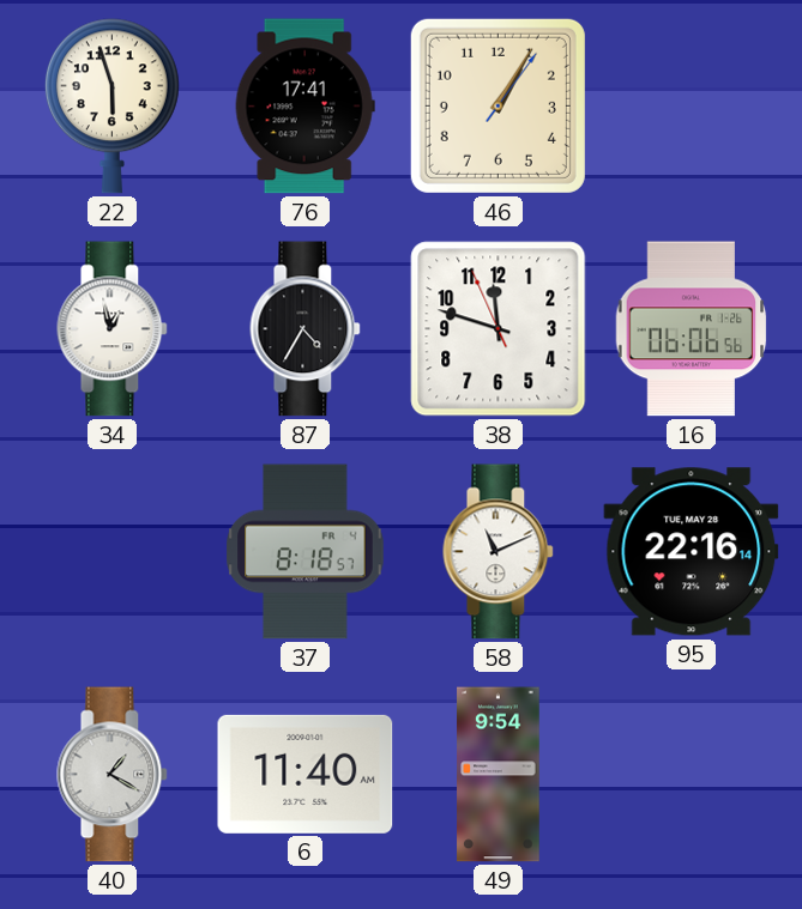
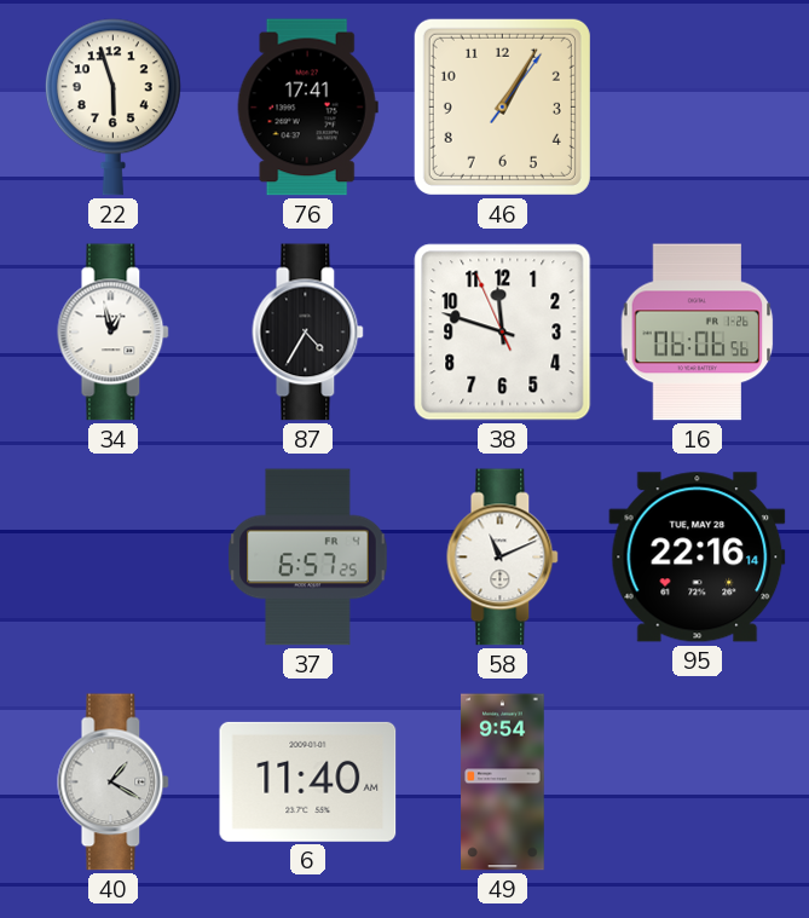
37: 8:18 -> 6:57 (308, 558)
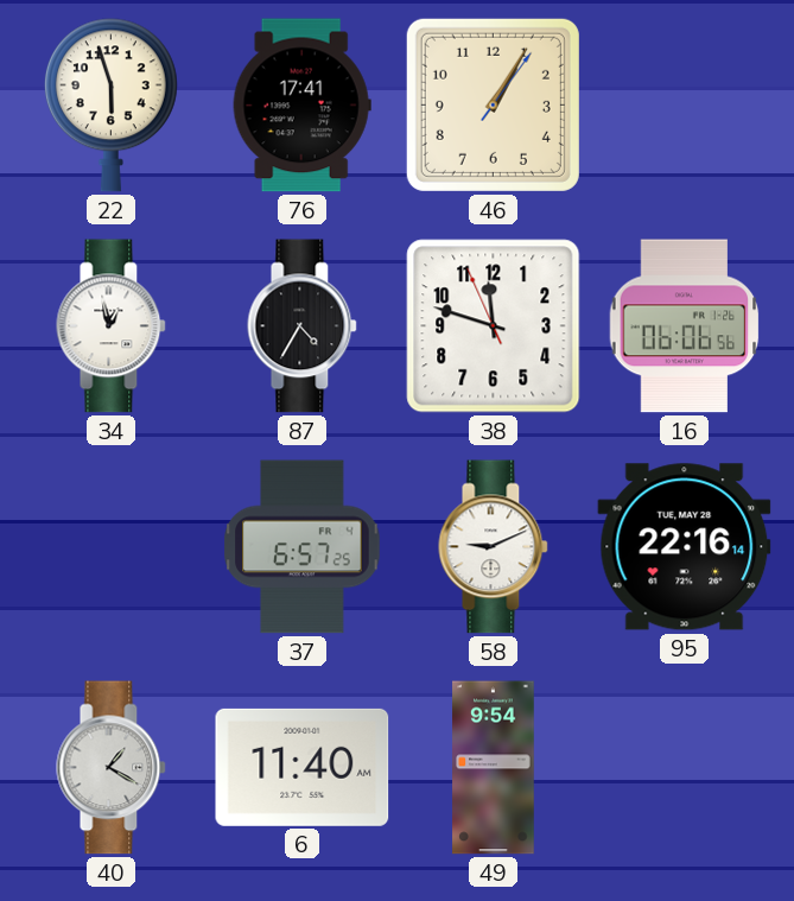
58: 11:11 -> 9:11 (494, 547)
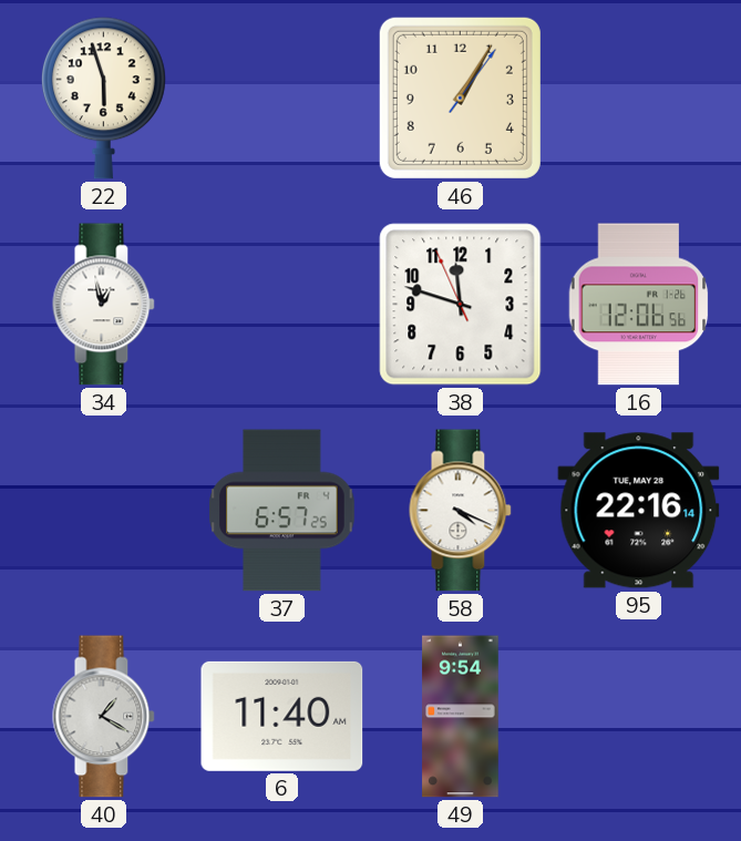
76: 17:41 -> none (301, 106)
87: 4:35 -> none (303, 326)
16: 06:06 -> 12:06 (639, 305)
58: 9:11 -> 4:19 (461, 511)
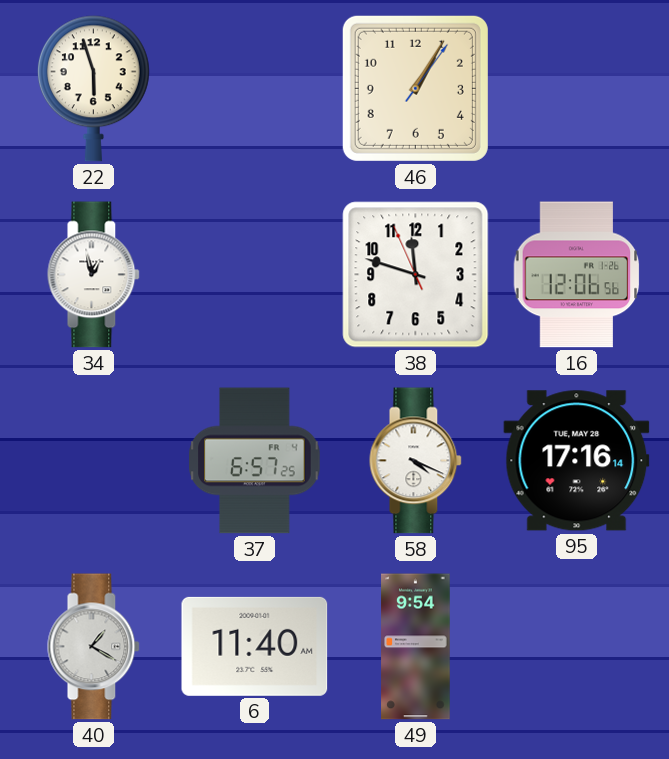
95: 22:16 -> 17:16 (577, 461)
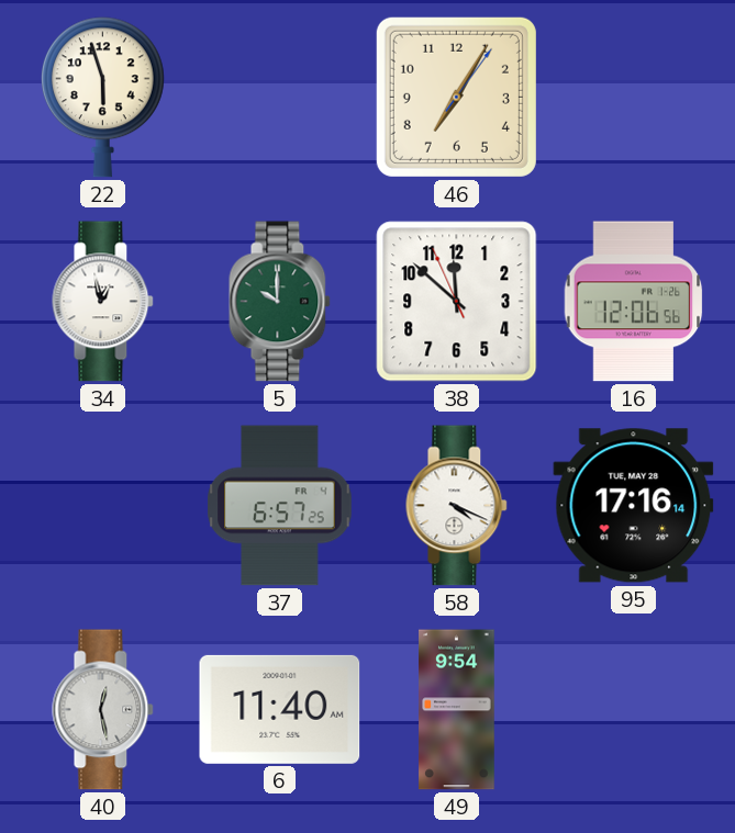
46: 1:05 -> 7:05 (456, 97)
5: none -> 10:00 (280, 302)
38: 11:47 -> 11:51 (457, 302)
40: 1:20 -> 12:28 (103, 710)
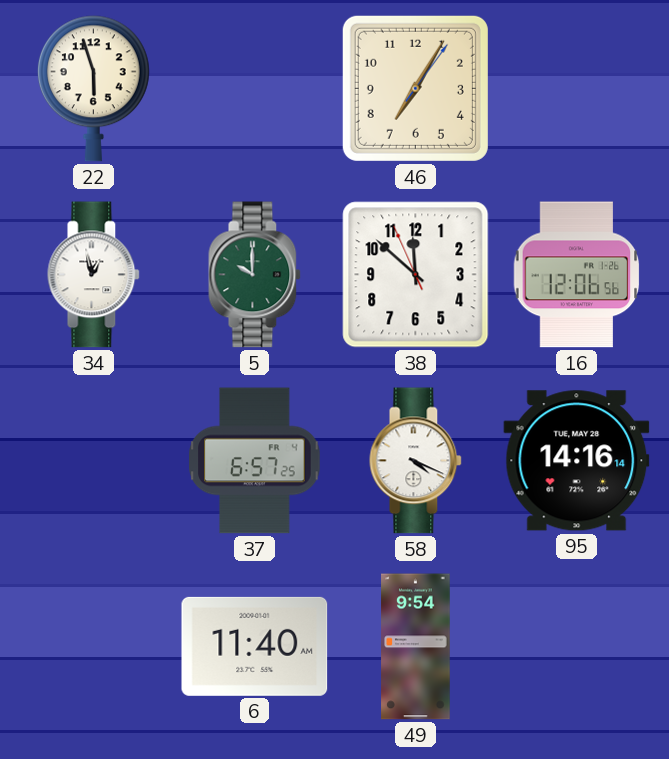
95: 17:16 -> 14:16 (577, 461)
40: 12:28 -> none (103, 710)
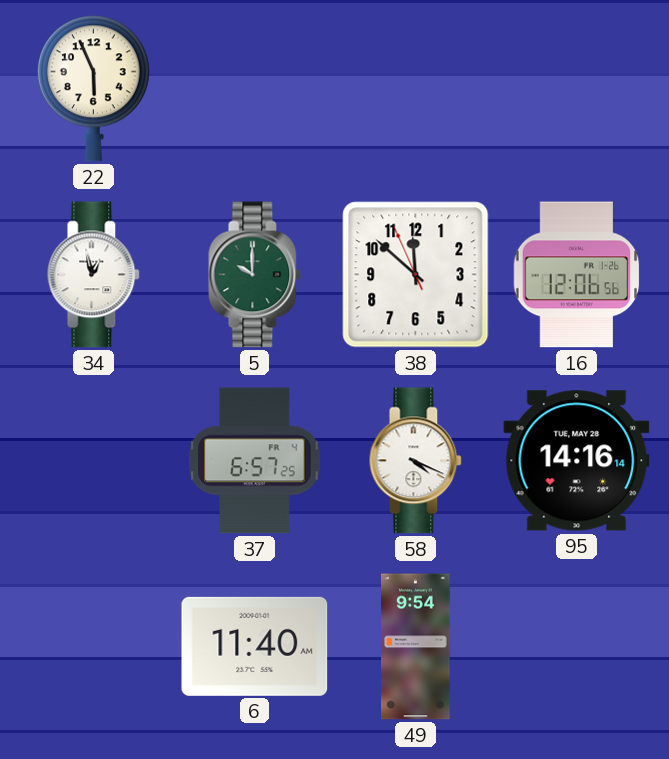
22: 5:57 -> 5:56 (93, 89)
46: 7:05 -> none (415, 88)
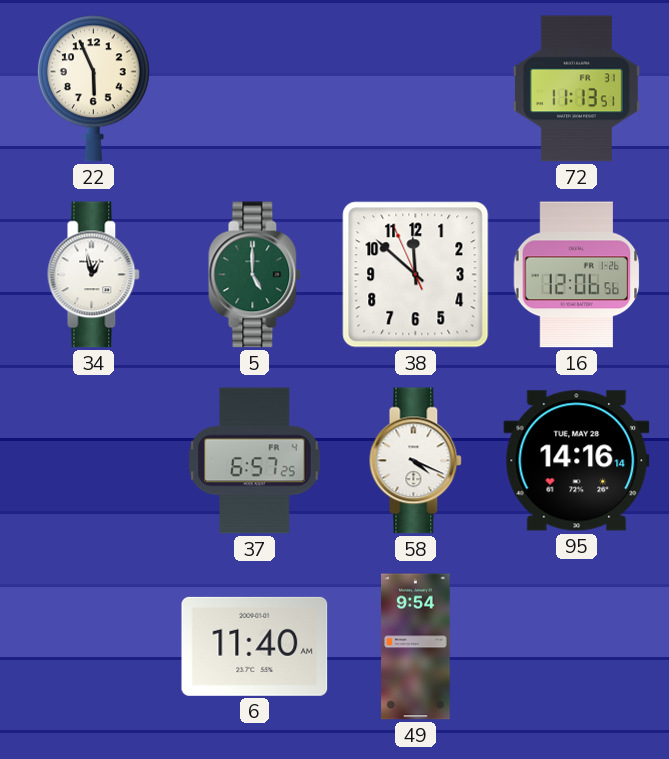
72: none -> 11:13 (576, 89)
5: 10:00 -> 5:00 (255, 275)
